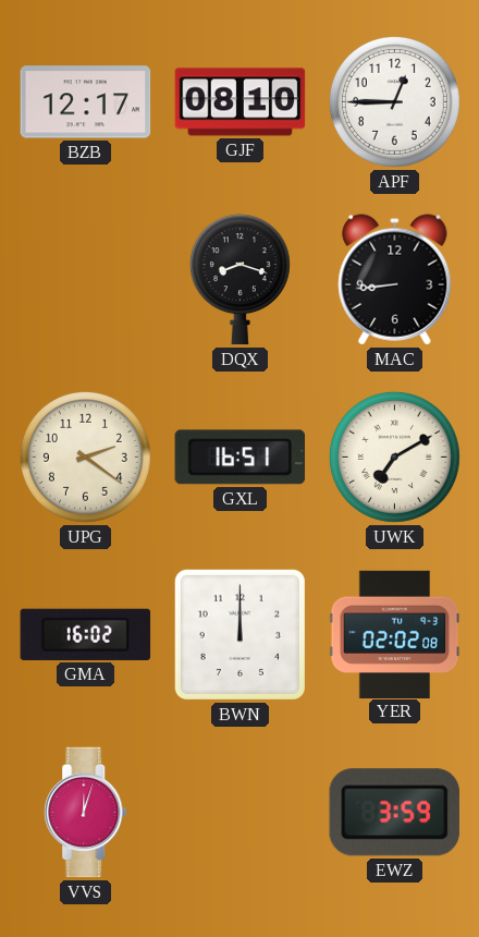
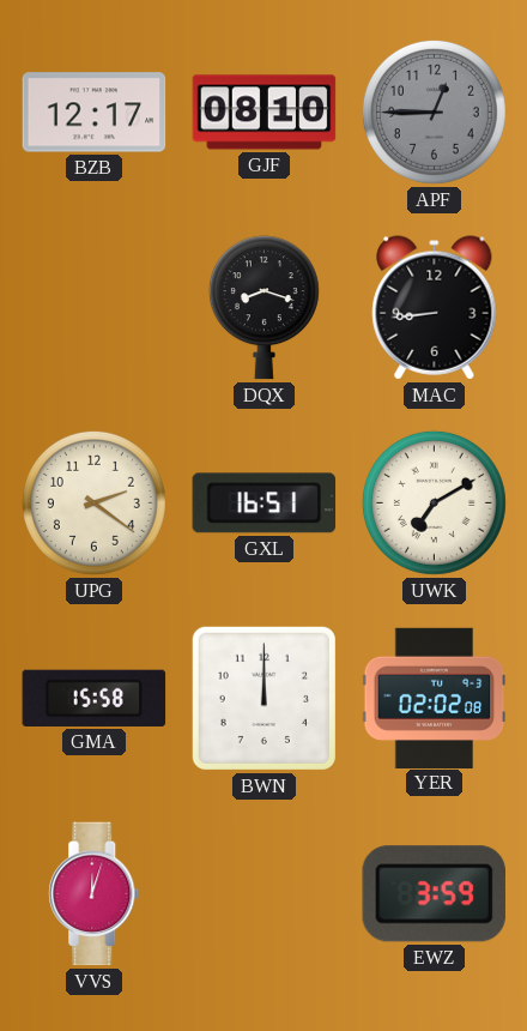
APF dial: white -> grey (434, 111)
GMA: 16:02 -> 15:58 (95, 698)
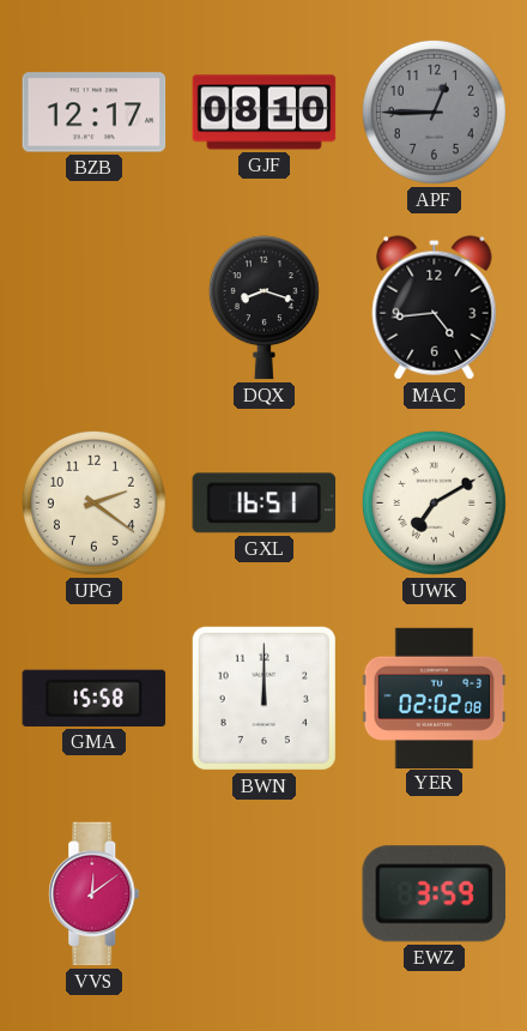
MAC: 8:44 -> 4:44 (435, 308)
VVS: 12:03 -> 12:09 (95, 894)
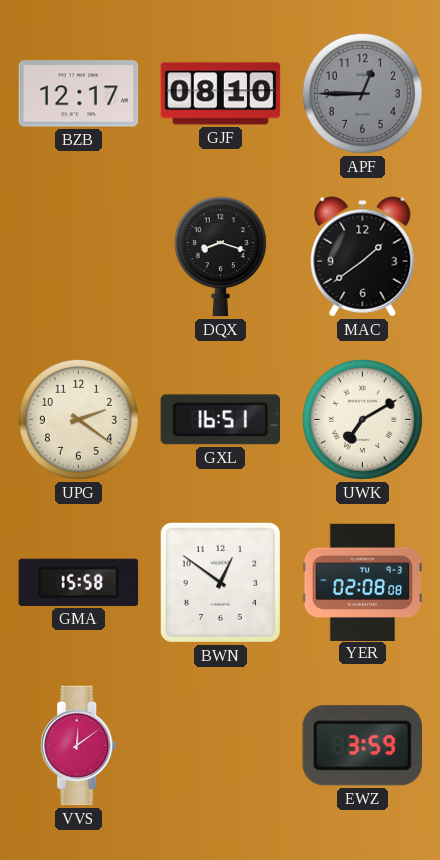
MAC: 4:44 -> 1:39 (363, 257)
BWN: 12:00 -> 12:51 (220, 582)
YER: 02:02 -> 02:08 (363, 582)
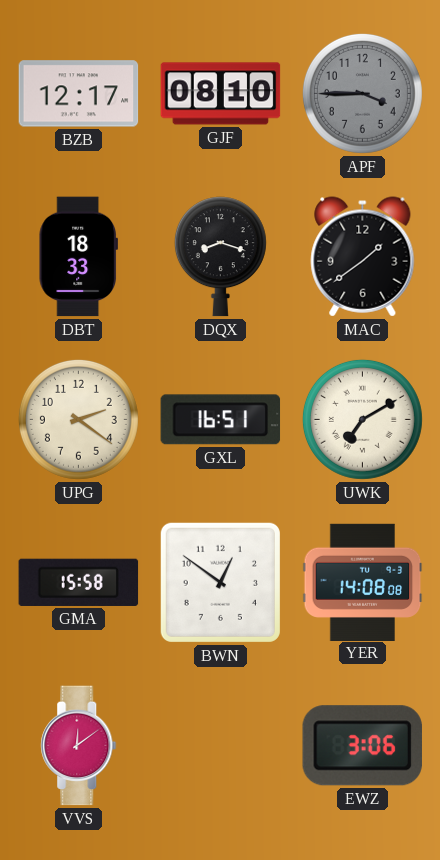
APF: 12:45 -> 3:45 (362, 93)
DBT: none -> 18:33 (78, 257)
YER: 02:08 -> 14:08 (363, 582)
EWZ: 3:59 -> 3:06 (362, 746)
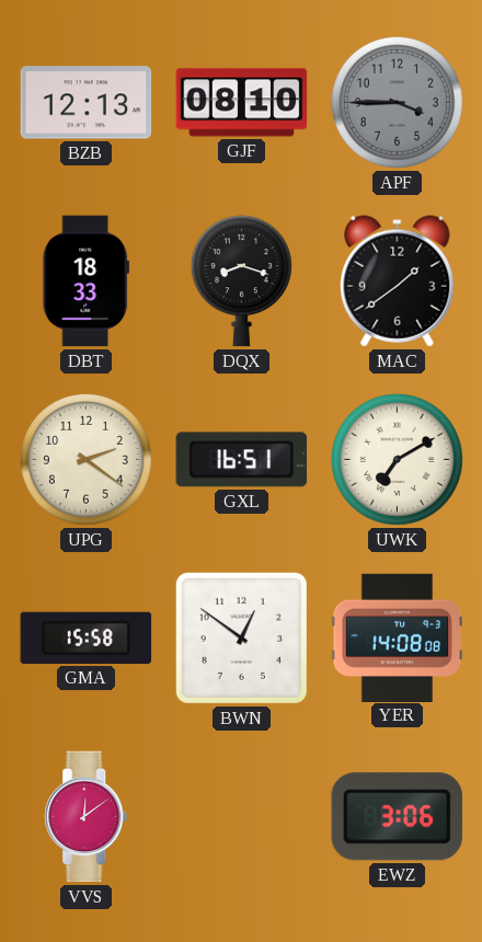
BZB: 12:17 -> 12:13 (87, 103)
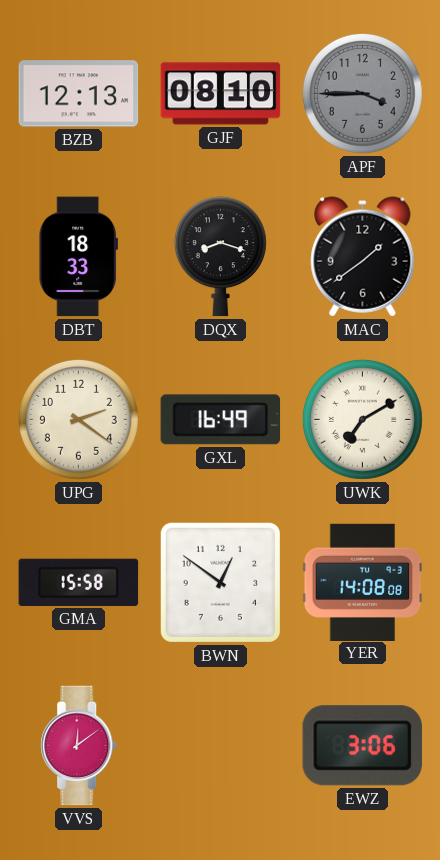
GXL: 16:51 -> 16:49 (221, 420)
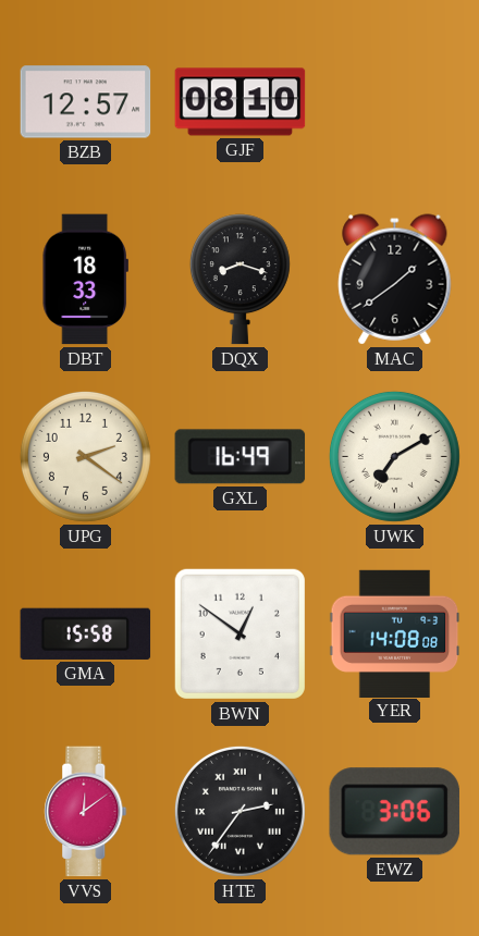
BZB: 12:13 -> 12:57 (86, 102)
APF: 3:45 -> none (362, 93)
HTE: none -> 2:36 (239, 811)
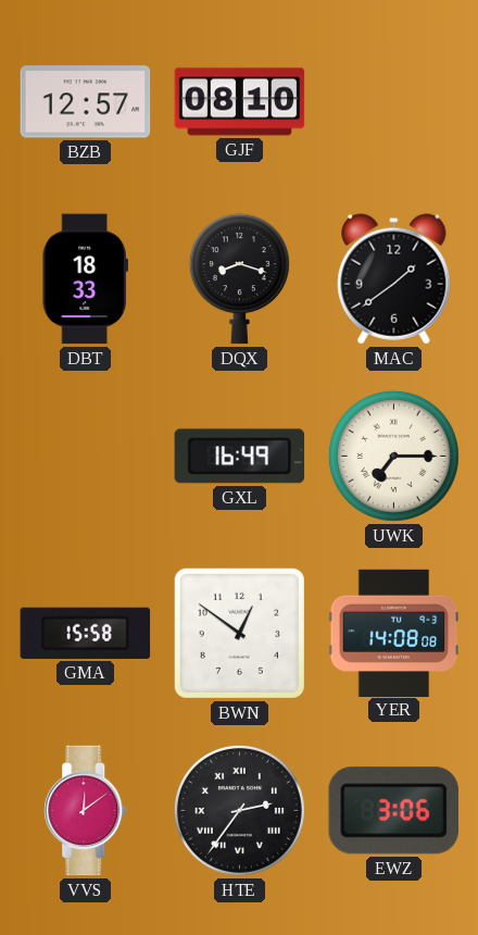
UPG: 2:21 -> none (85, 456)
UWK: 7:10 -> 7:15 (393, 456)
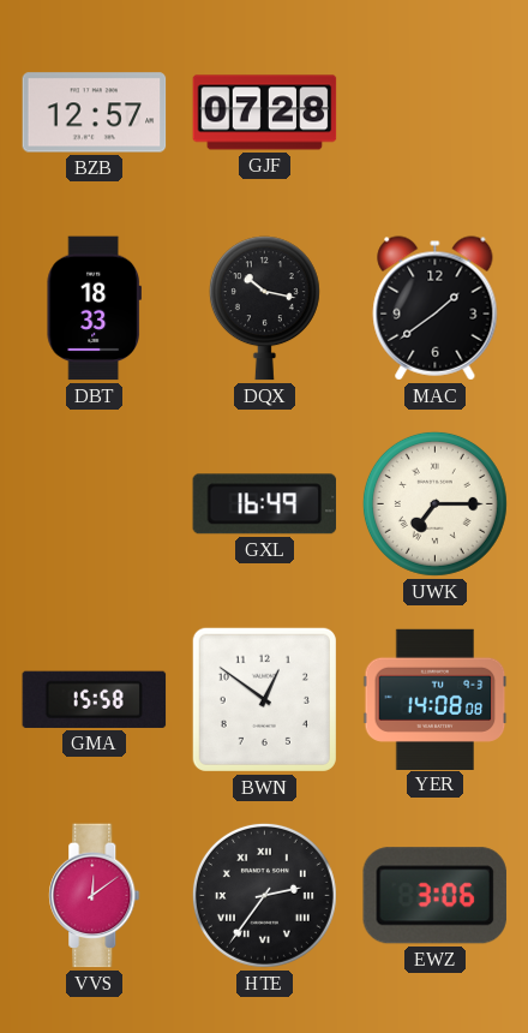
GJF: 08:10 -> 07:28 (265, 113)
DQX: 8:18 -> 10:17 (264, 309)
